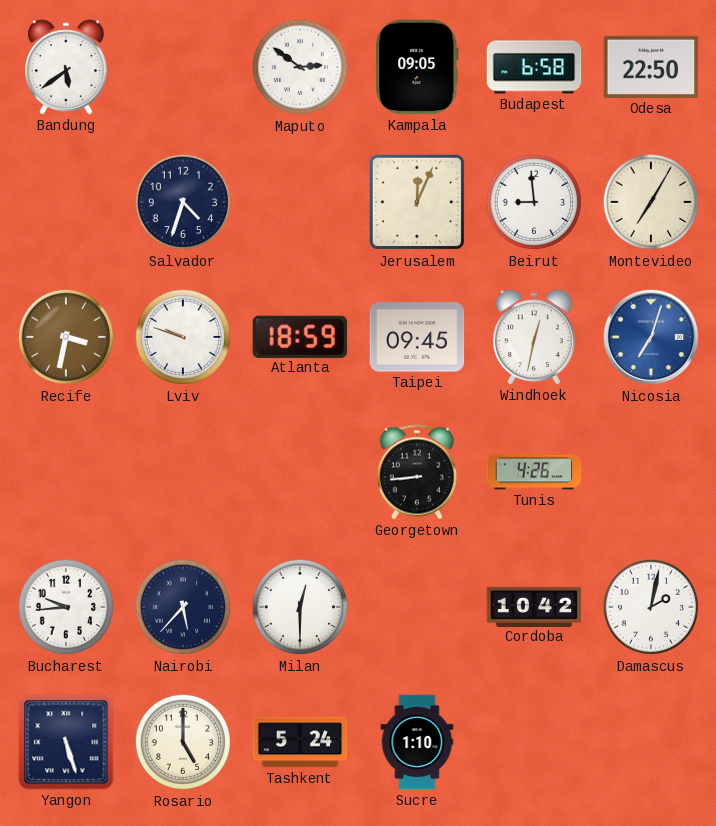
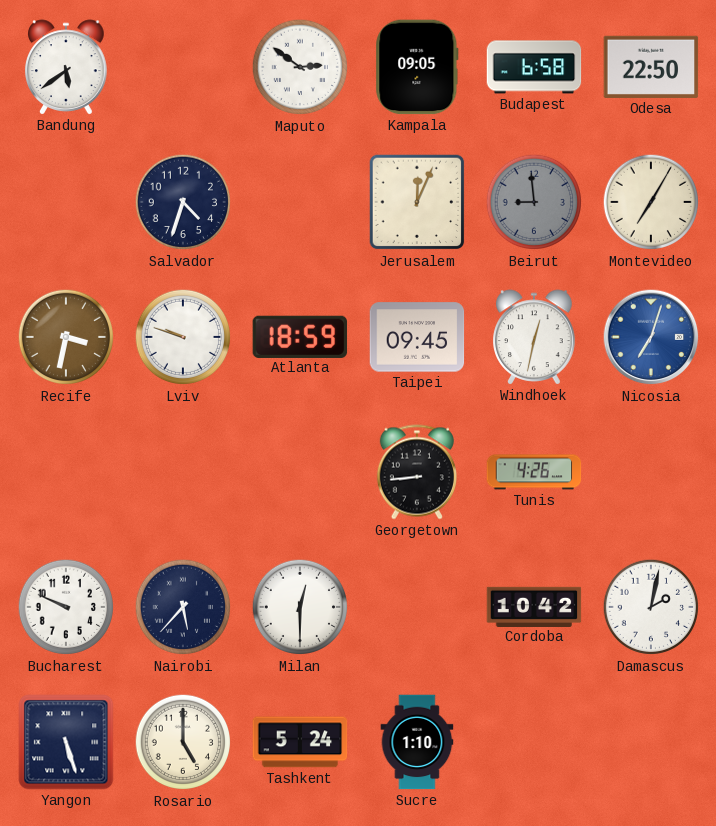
Beirut dial: white -> grey (534, 202)
Bucharest: 9:44 -> 9:49 (66, 607)
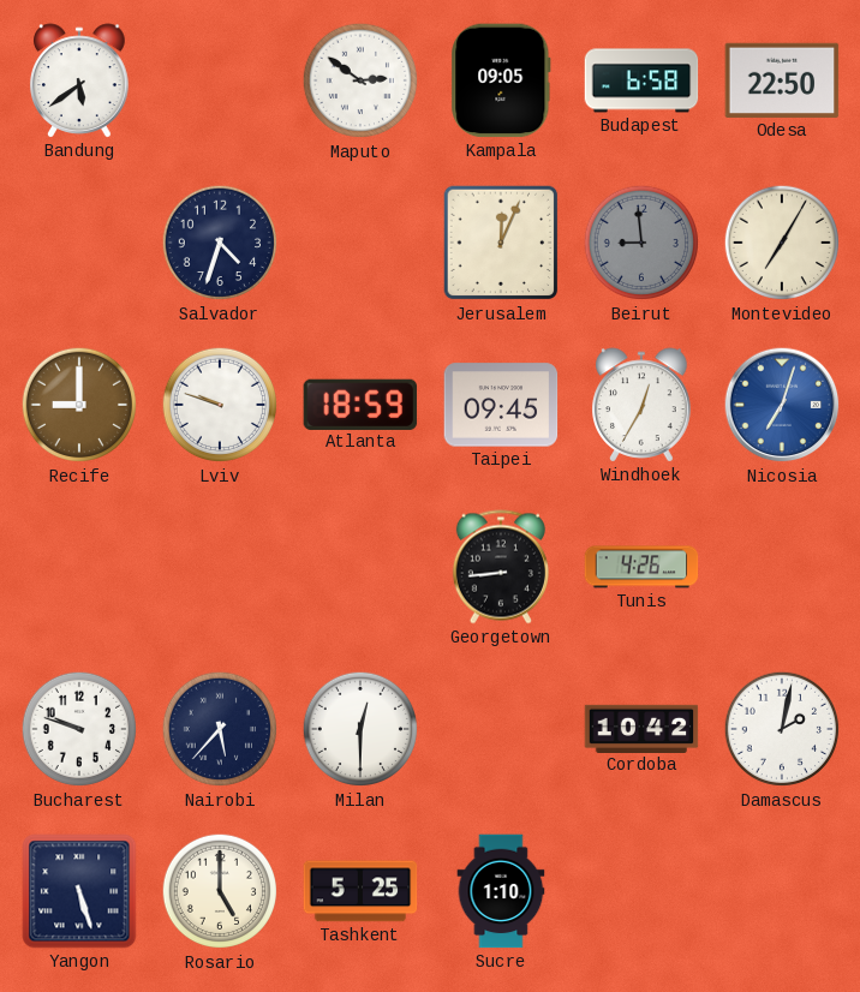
Recife: 3:32 -> 9:00 (79, 405)
Windhoek: 12:32 -> 12:35 (641, 405)
Bucharest: 9:49 -> 9:48 (79, 729)
Tashkent: 5:24 -> 5:25 (360, 891)
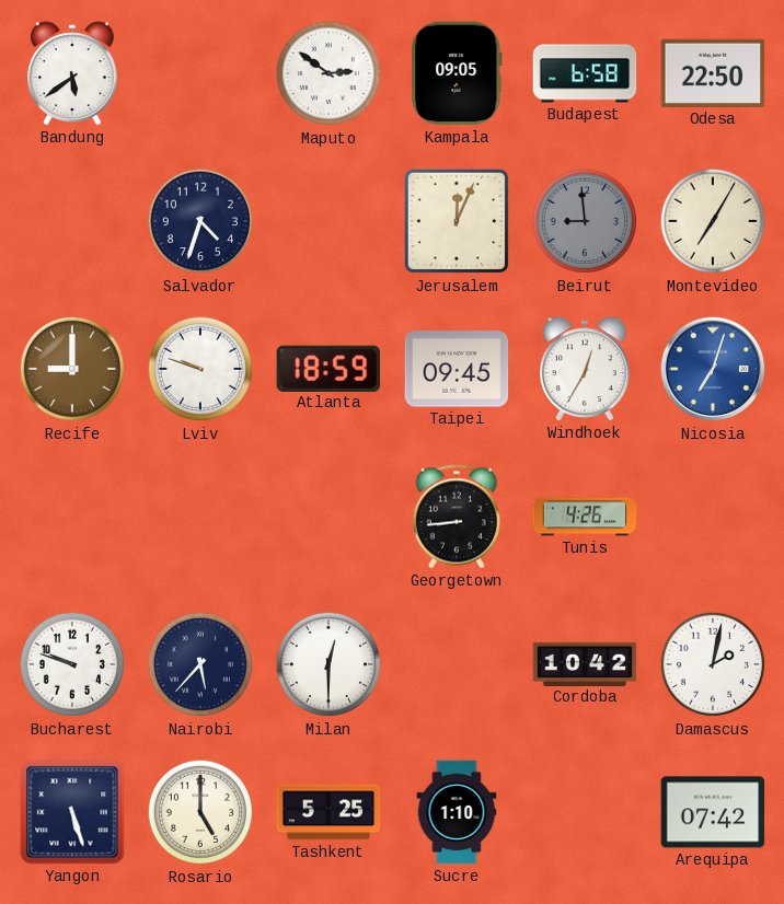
Arequipa: none -> 07:42 (713, 812)
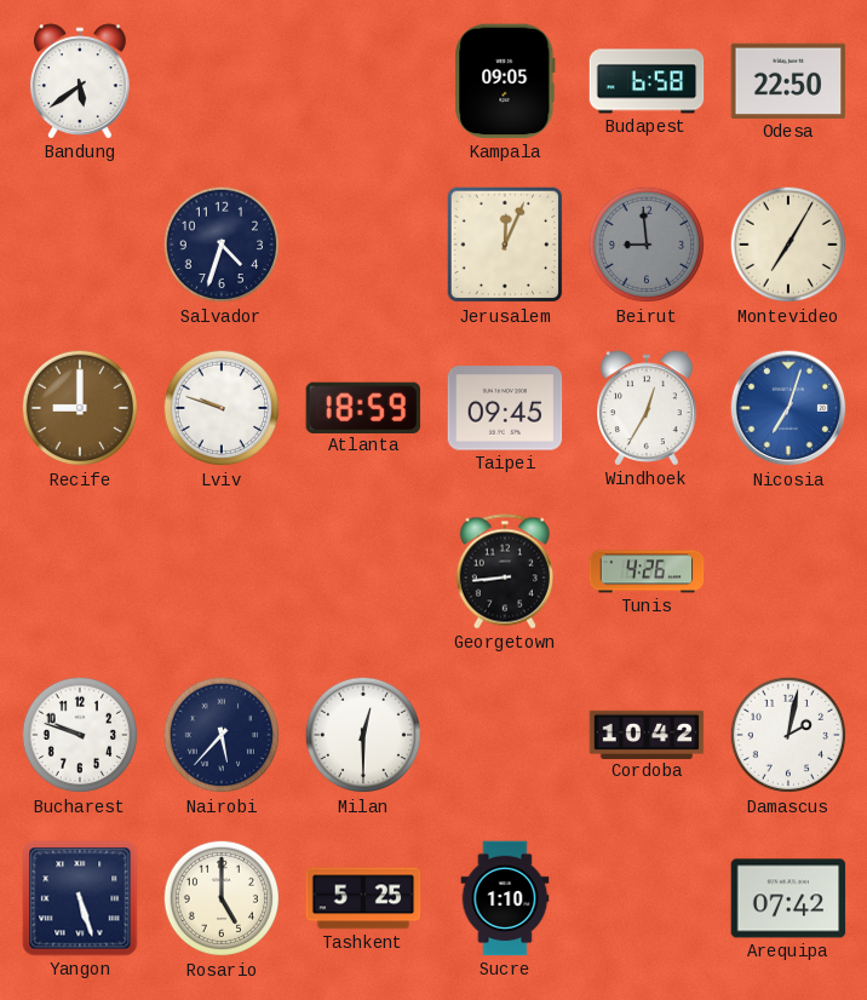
Maputo: 2:51 -> none (328, 73)
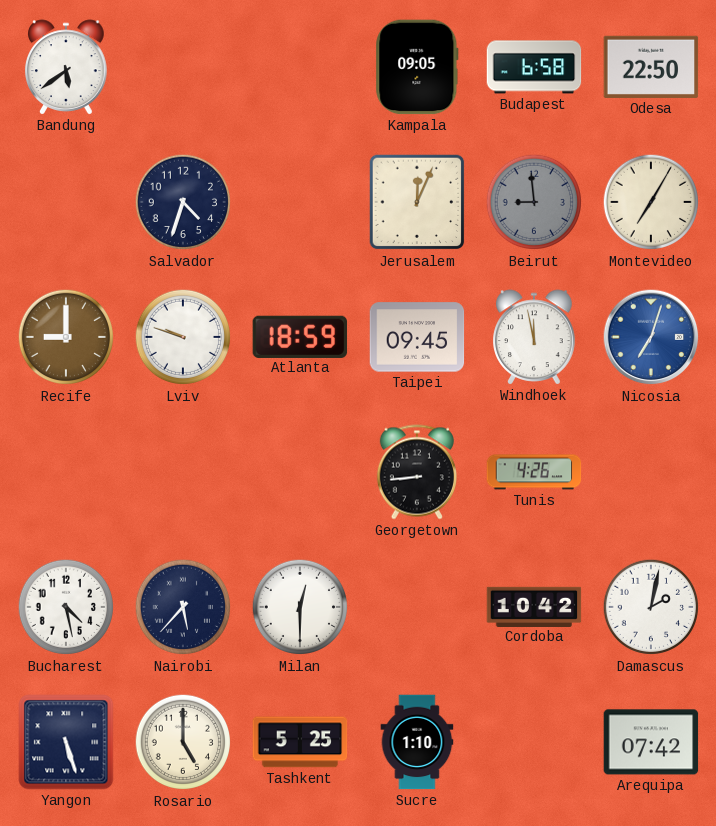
Windhoek: 12:35 -> 11:58 (534, 337)
Bucharest: 9:48 -> 4:28 (66, 607)
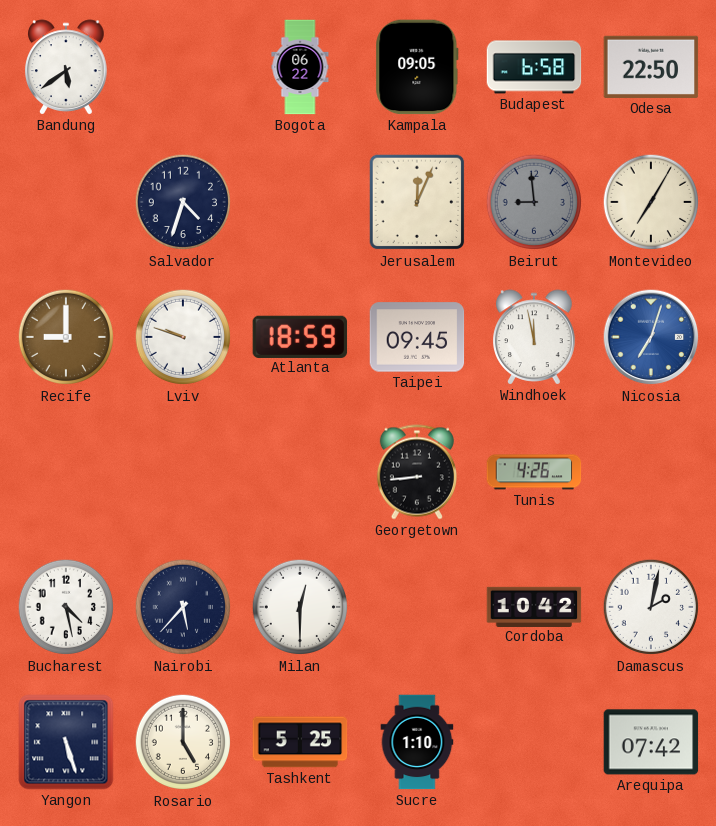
Bogota: none -> 06:22 (300, 67)
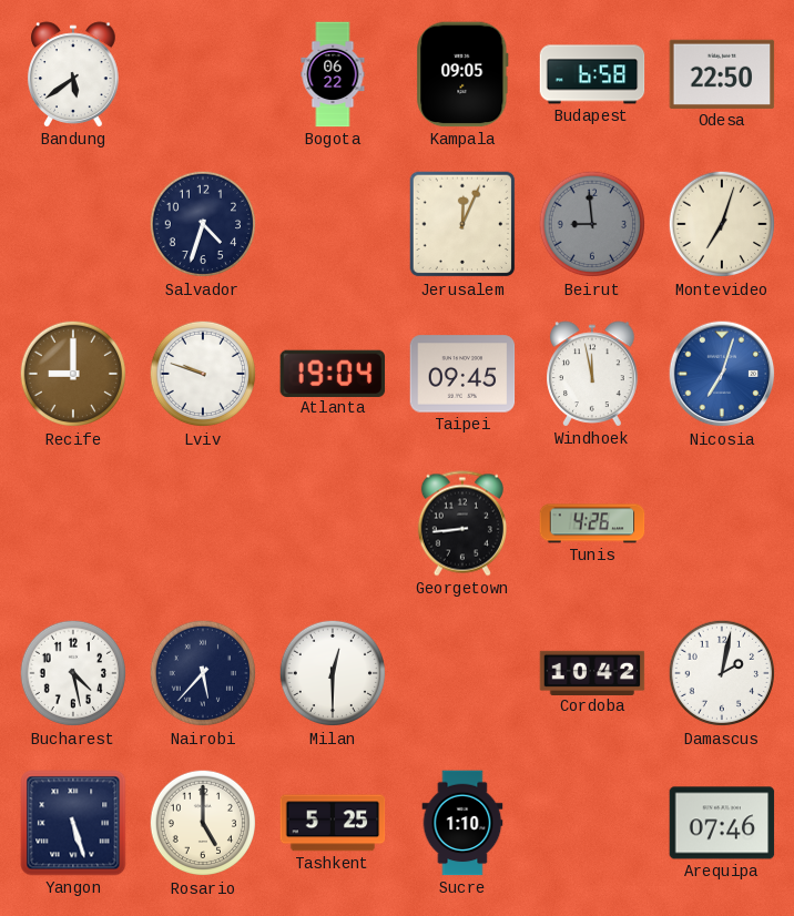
Montevideo: 7:05 -> 7:03 (722, 224)
Atlanta: 18:59 -> 19:04 (333, 373)
Arequipa: 07:42 -> 07:46 (722, 823)
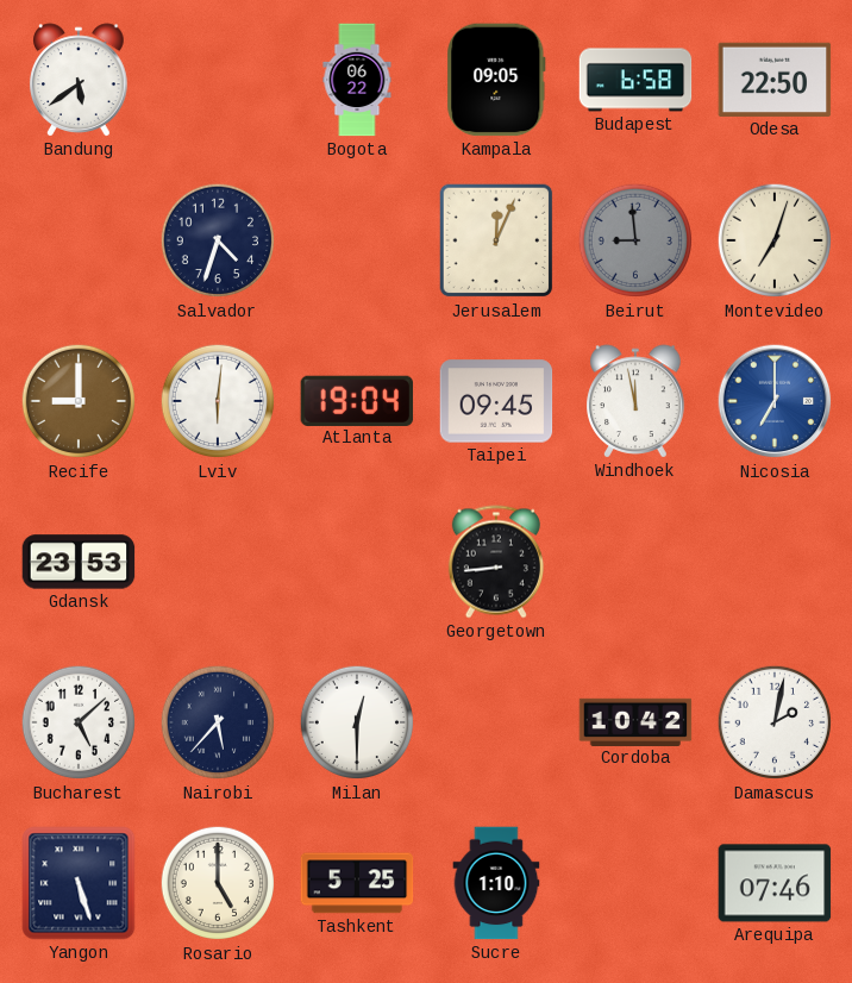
Lviv: 9:48 -> 6:01 (218, 401)
Nicosia: 7:03 -> 7:00 (775, 401)
Gdansk: none -> 23:53 (79, 562)
Tunis: 4:26 -> none (592, 523)
Bucharest: 4:28 -> 5:08 (79, 722)
